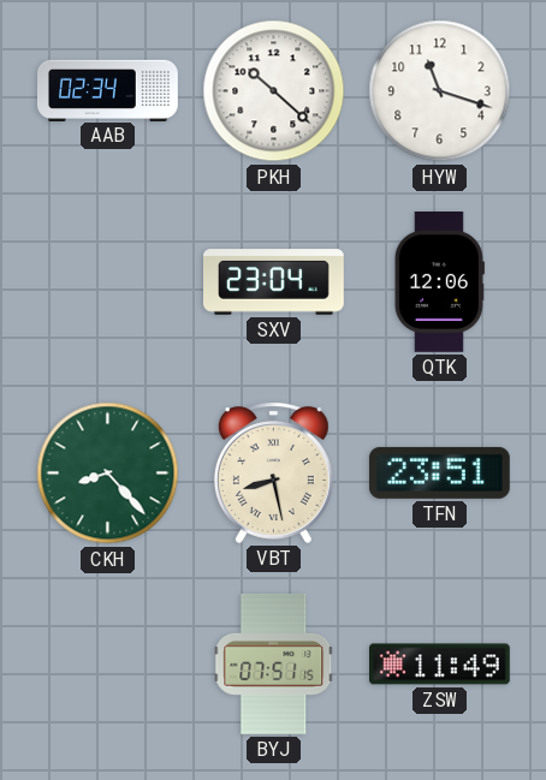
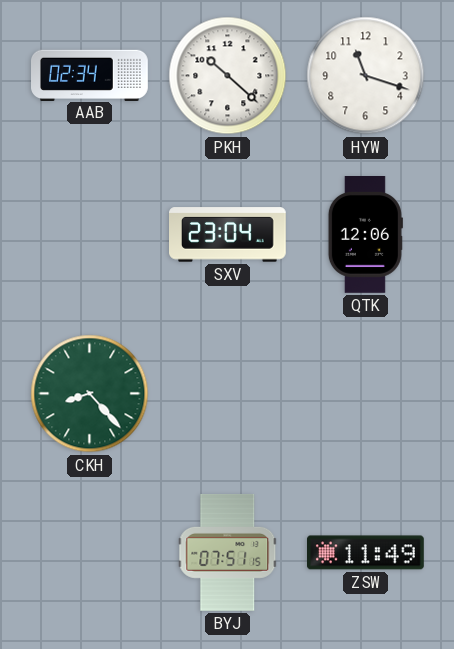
VBT: 8:28 -> none (273, 472)
TFN: 23:51 -> none (439, 472)
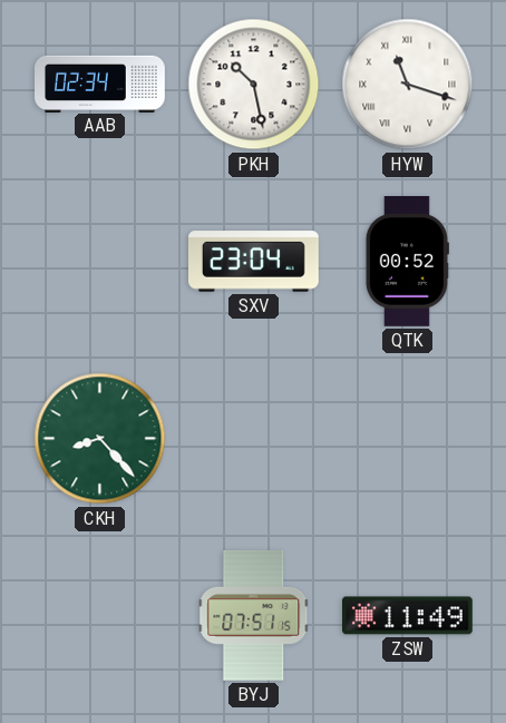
PKH: 10:22 -> 10:28 (254, 85)
HYW numerals: Arabic -> Roman (408, 85)
QTK: 12:06 -> 00:52 (407, 262)
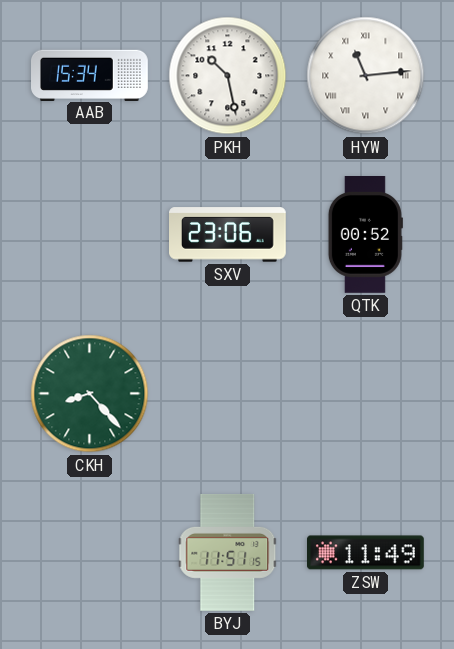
AAB: 02:34 -> 15:34 (90, 75)
HYW: 11:18 -> 11:14 (366, 76)
SXV: 23:04 -> 23:06 (228, 235)
BYJ: 07:51 -> 11:51 (228, 553)
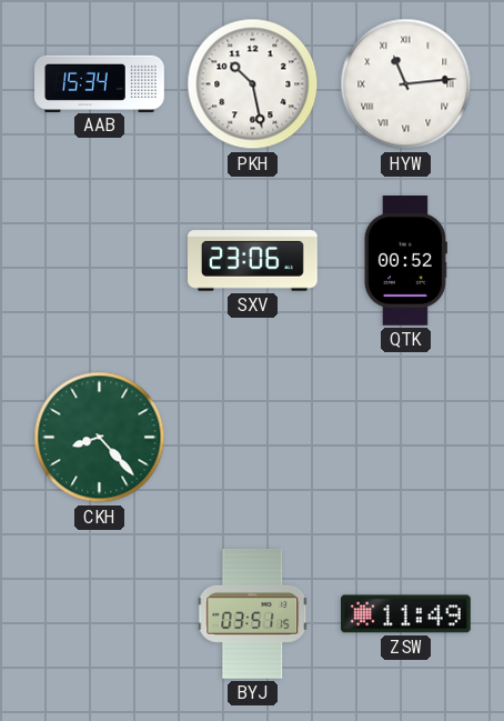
BYJ: 11:51 -> 03:51 (253, 614)
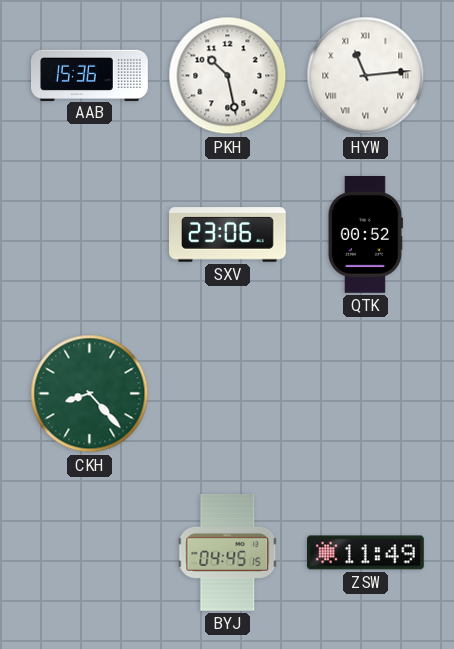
AAB: 15:34 -> 15:36 (90, 75)
BYJ: 03:51 -> 04:45 (228, 553)
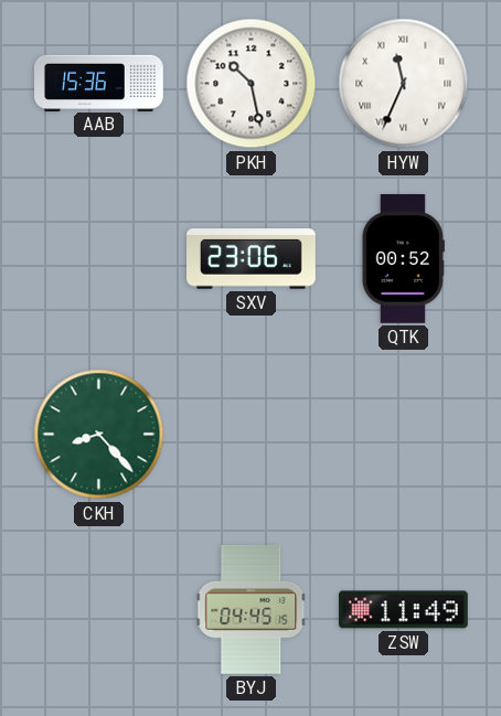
HYW: 11:14 -> 11:34 (404, 84)
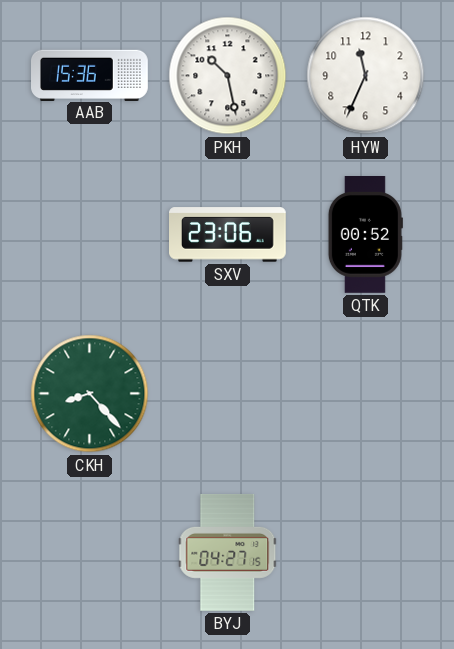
HYW numerals: Roman -> Arabic (366, 76)
BYJ: 04:45 -> 04:27 (228, 553)
ZSW: 11:49 -> none (404, 610)
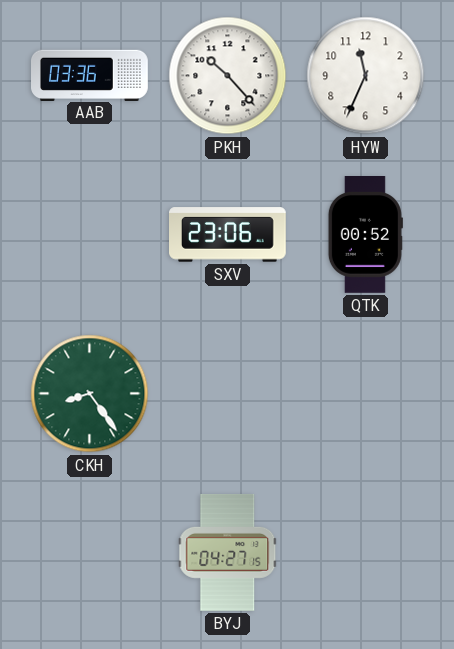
AAB: 15:36 -> 03:36 (90, 75)
PKH: 10:28 -> 10:23 (228, 76)
CKH: 8:23 -> 8:24 (90, 394)
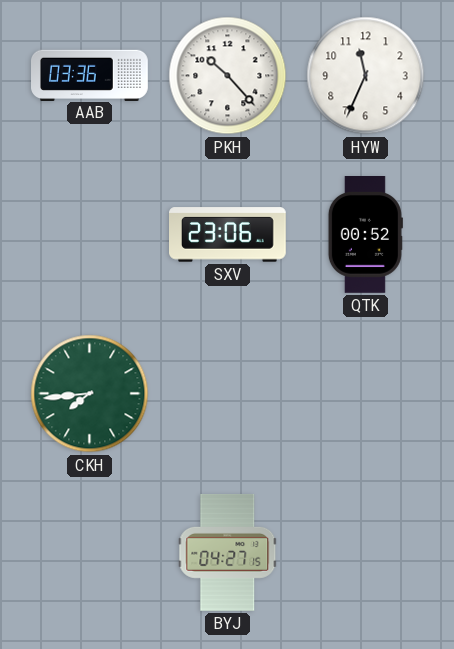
CKH: 8:24 -> 7:44 (90, 394)
